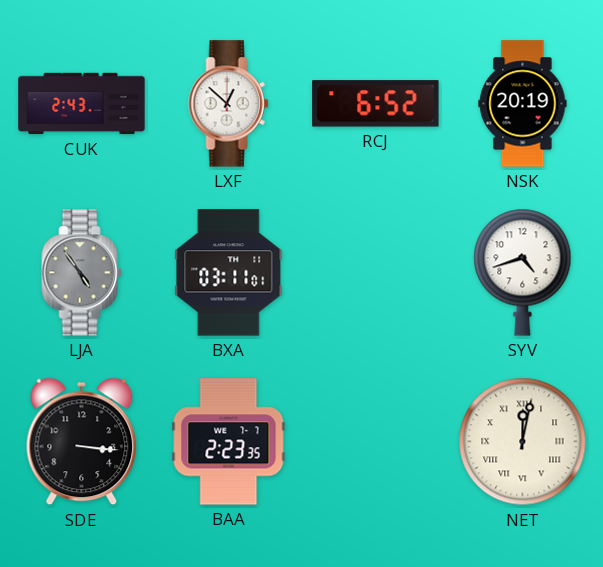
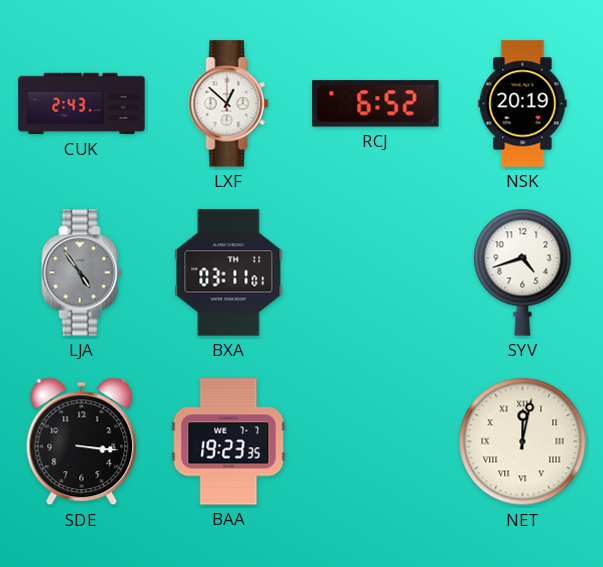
BAA: 2:23 -> 19:23 (229, 442)
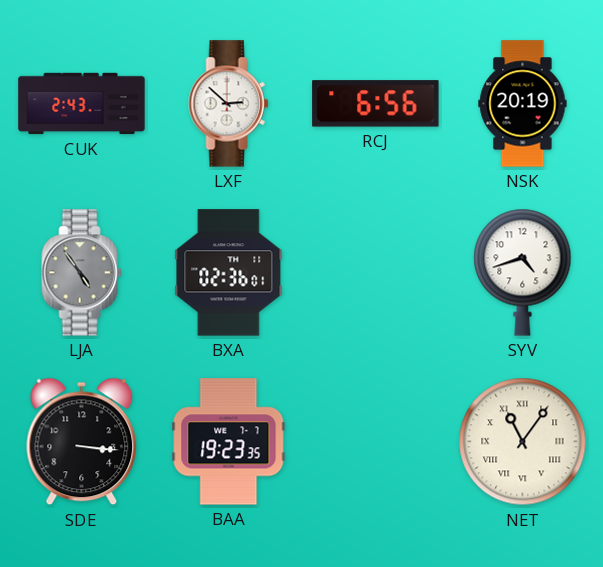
LXF: 12:52 -> 2:52 (229, 104)
RCJ: 6:52 -> 6:56 (376, 104)
BXA: 03:11 -> 02:36 (229, 273)
NET: 12:02 -> 11:06 (523, 442)
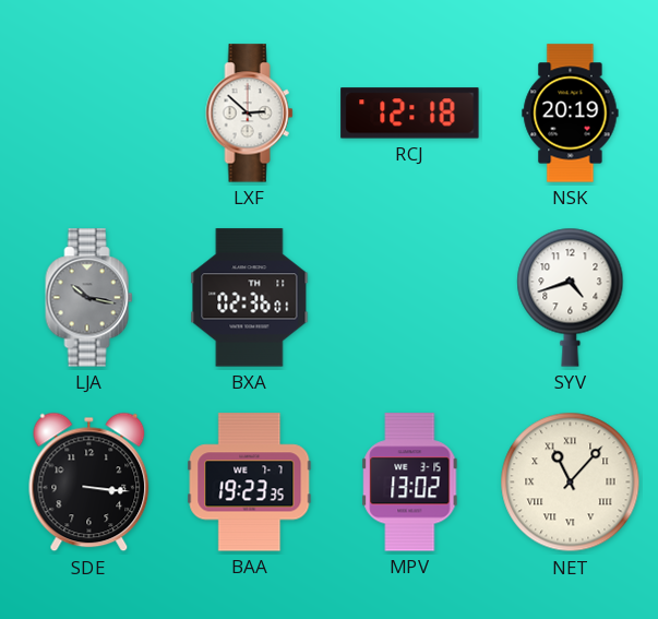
CUK: 2:43 -> none (82, 104)
RCJ: 6:56 -> 12:18 (410, 114)
LJA: 4:54 -> 10:17 (89, 298)
MPV: none -> 13:02 (410, 483)
NET: 11:06 -> 11:07 (571, 483)
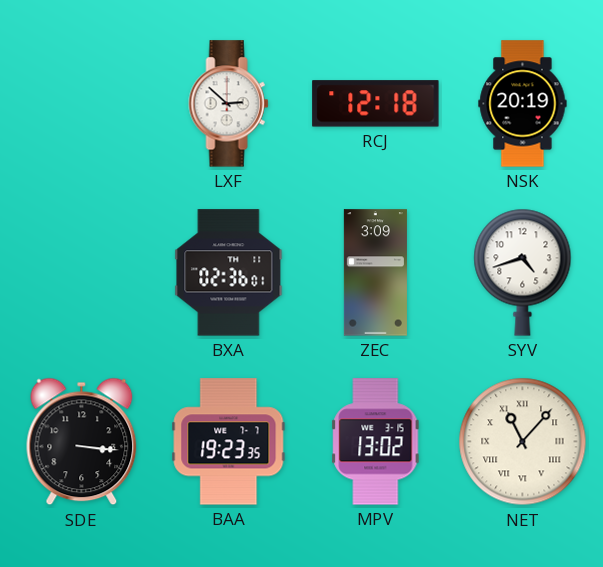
LJA: 10:17 -> none (89, 298)
ZEC: none -> 3:09 (375, 273)
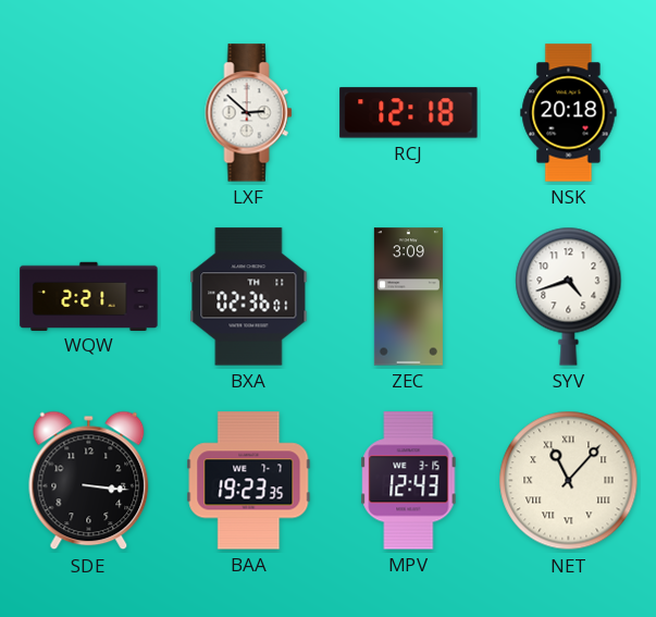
NSK: 20:19 -> 20:18 (569, 113)
WQW: none -> 2:21 (89, 296)
MPV: 13:02 -> 12:43 (409, 481)
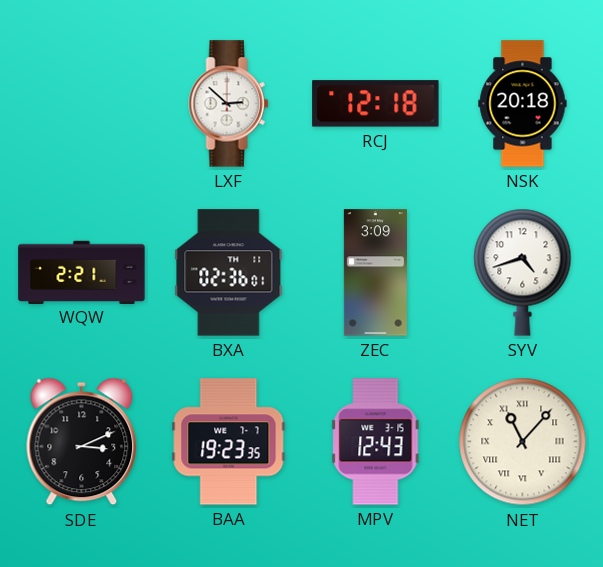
SDE: 3:16 -> 3:11 (82, 442)
